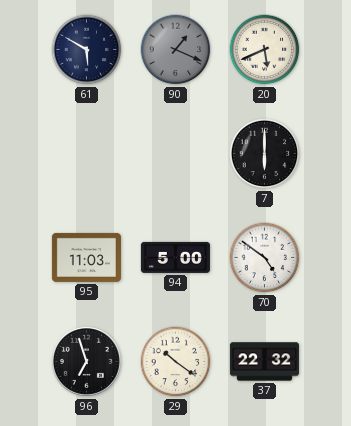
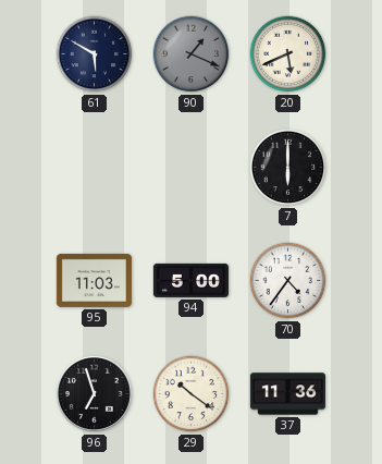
70: 4:51 -> 4:36 (288, 281)
37: 22:32 -> 11:36 (287, 394)
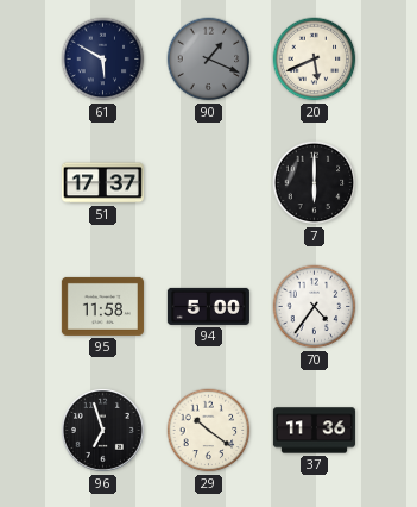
51: none -> 17:37 (102, 183)
95: 11:03 -> 11:58 (102, 306)
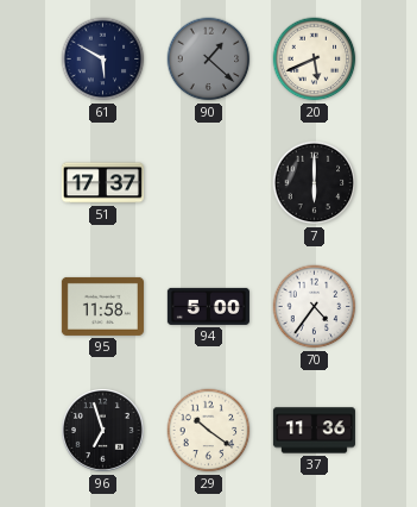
90: 1:19 -> 1:22 (209, 60)
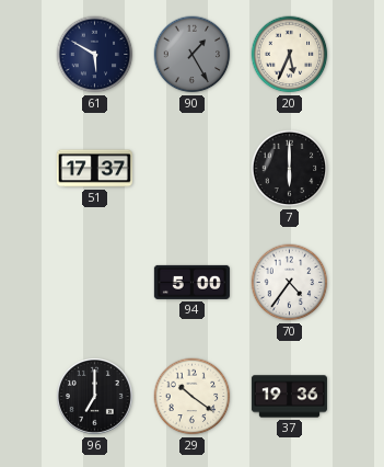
90: 1:22 -> 1:25 (193, 55)
20: 5:41 -> 5:34 (290, 55)
95: 11:58 -> none (102, 306)
96: 6:57 -> 7:00 (94, 396)
37: 11:36 -> 19:36 (289, 397)
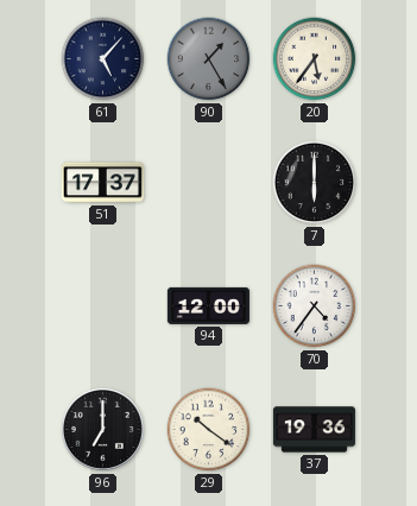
61: 5:50 -> 5:07 (103, 59)
20: 5:34 -> 5:36 (315, 59)
94: 5:00 -> 12:00 (208, 305)
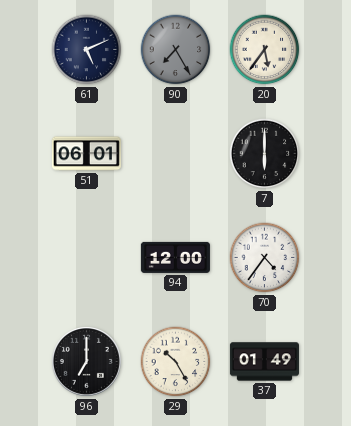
61: 5:07 -> 5:11 (87, 50)
90: 1:25 -> 7:25 (176, 50)
51: 17:37 -> 06:01 (86, 154)
29: 10:21 -> 10:25 (176, 362)
37: 19:36 -> 01:49 (264, 362)
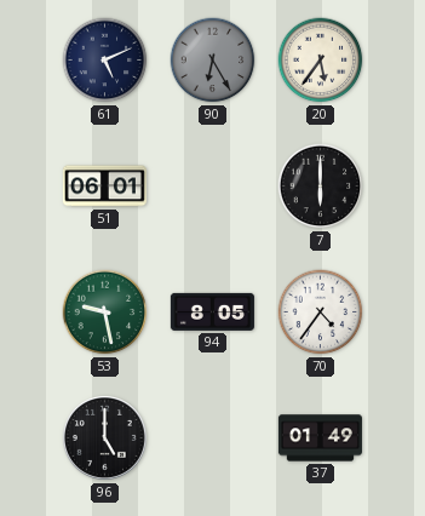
90: 7:25 -> 6:25 (213, 61)
53: none -> 9:28 (105, 313)
94: 12:00 -> 8:05 (212, 311)
96: 7:00 -> 5:00 (104, 437)
29: 10:25 -> none (176, 362)
